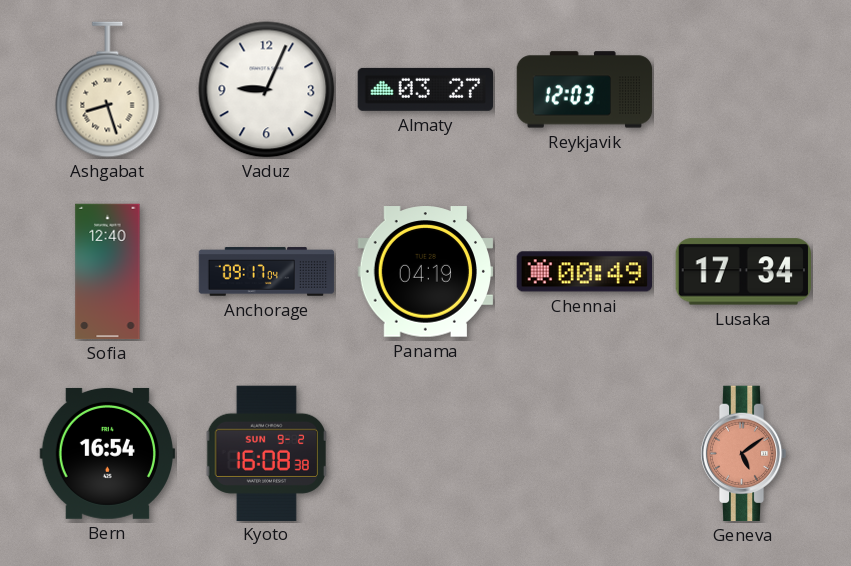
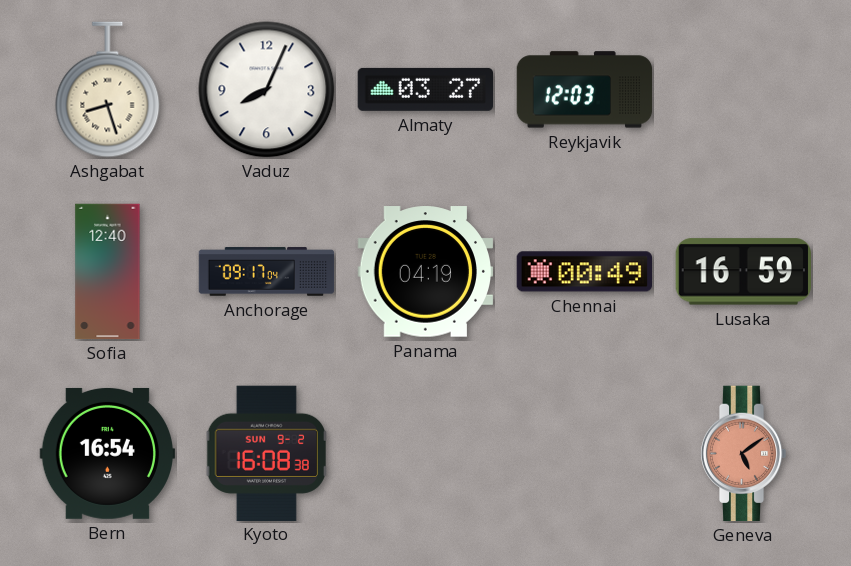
Vaduz: 9:04 -> 8:04 (267, 90)
Lusaka: 17:34 -> 16:59 (743, 272)
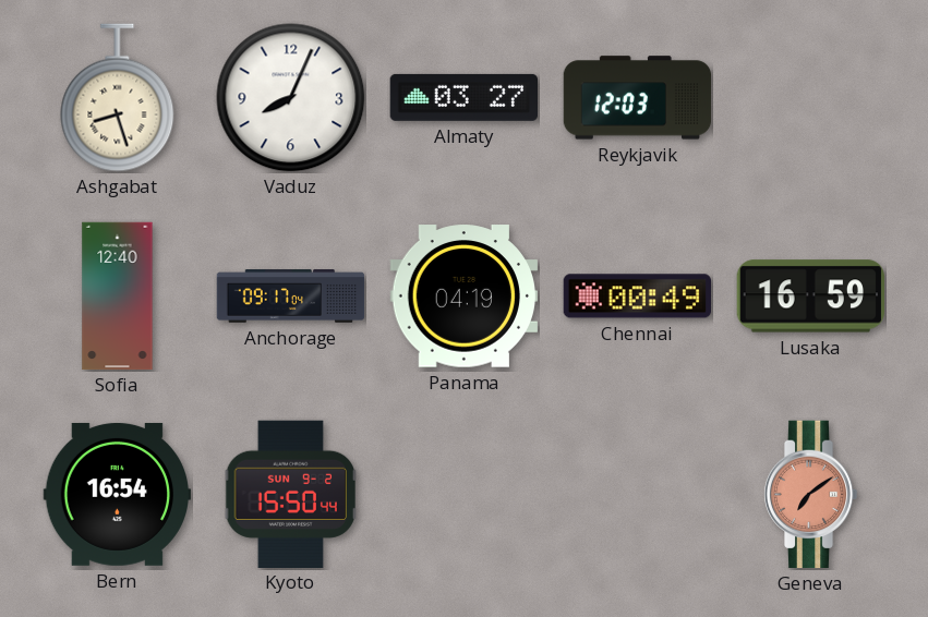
Kyoto: 16:08 -> 15:50 (290, 494)
Geneva: 5:09 -> 7:09 (810, 495)
